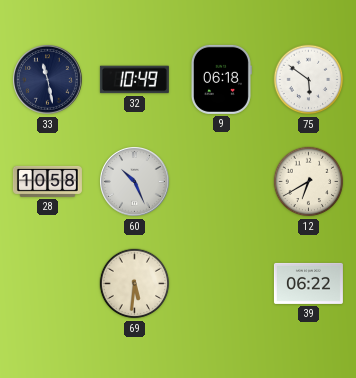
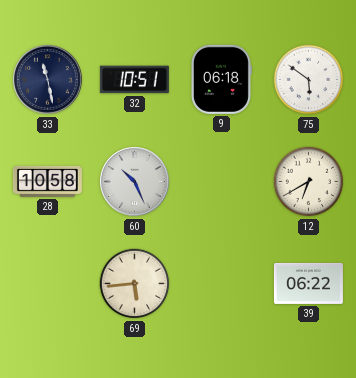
32: 10:49 -> 10:51 (134, 80)
69: 5:31 -> 5:44 (135, 284)
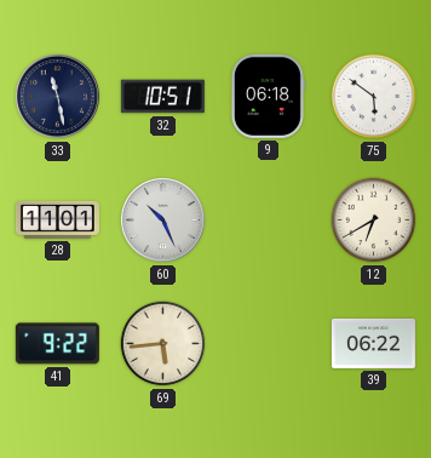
28: 10:58 -> 11:01 (57, 219)
41: none -> 9:22 (57, 344)
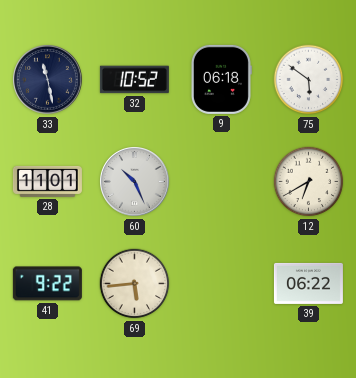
32: 10:51 -> 10:52 (134, 80)
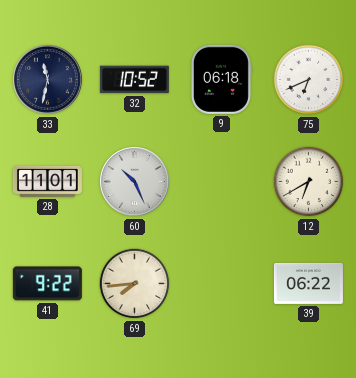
33: 11:28 -> 11:32 (48, 80)
75: 5:51 -> 6:41 (309, 80)
69: 5:44 -> 7:44 (135, 284)
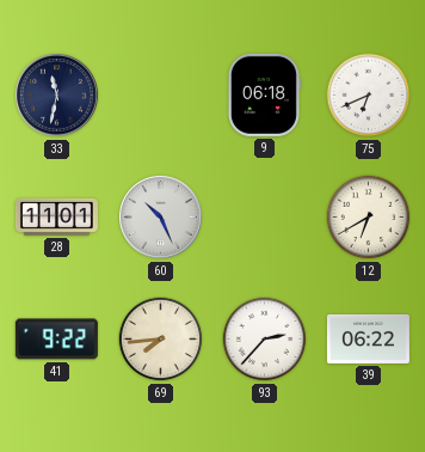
32: 10:52 -> none (134, 80)
93: none -> 2:37 (265, 340)
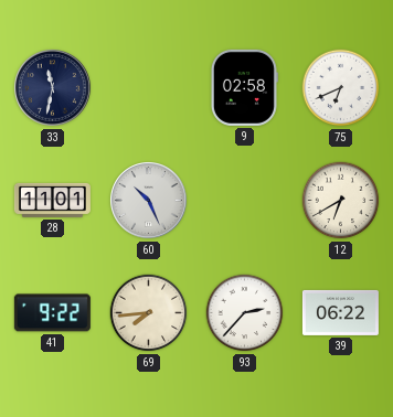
9: 06:18 -> 02:58 (244, 87)
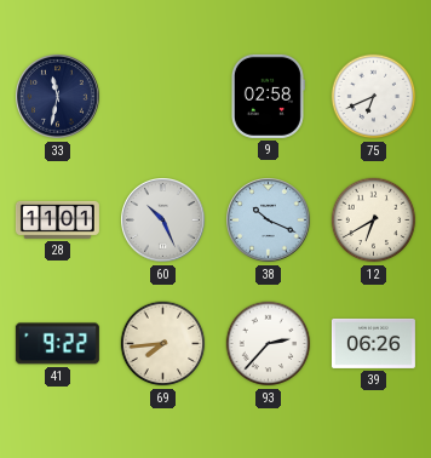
38: none -> 10:19 (269, 221)
39: 06:22 -> 06:26 (373, 343)
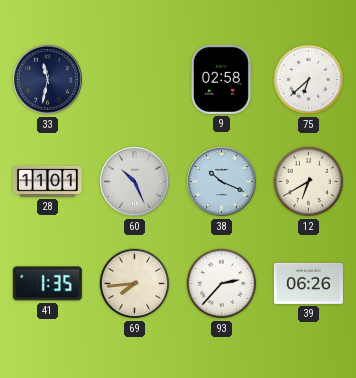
75: 6:41 -> 6:38 (309, 80)
41: 9:22 -> 1:35 (47, 284)
